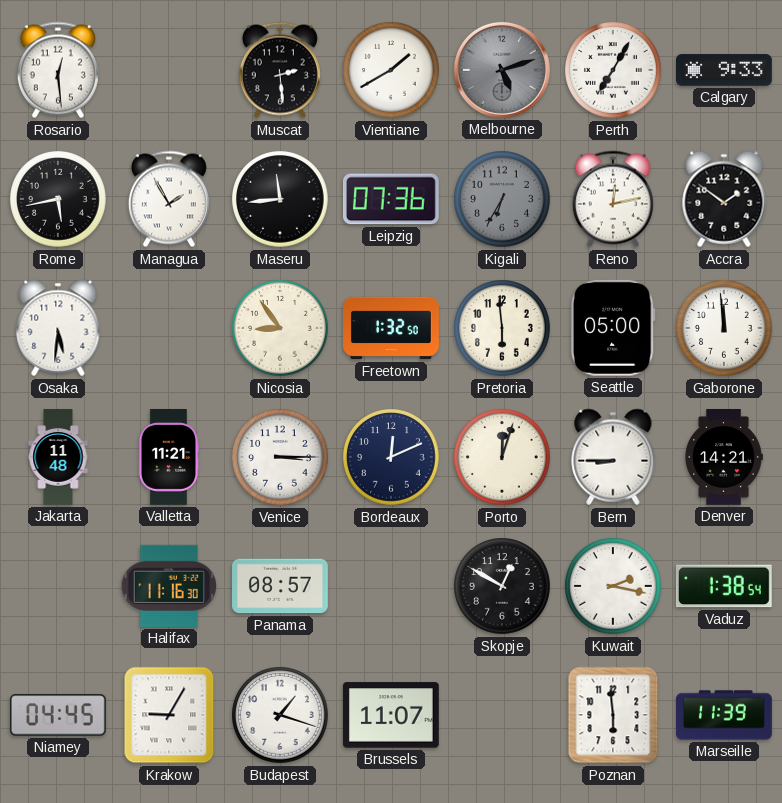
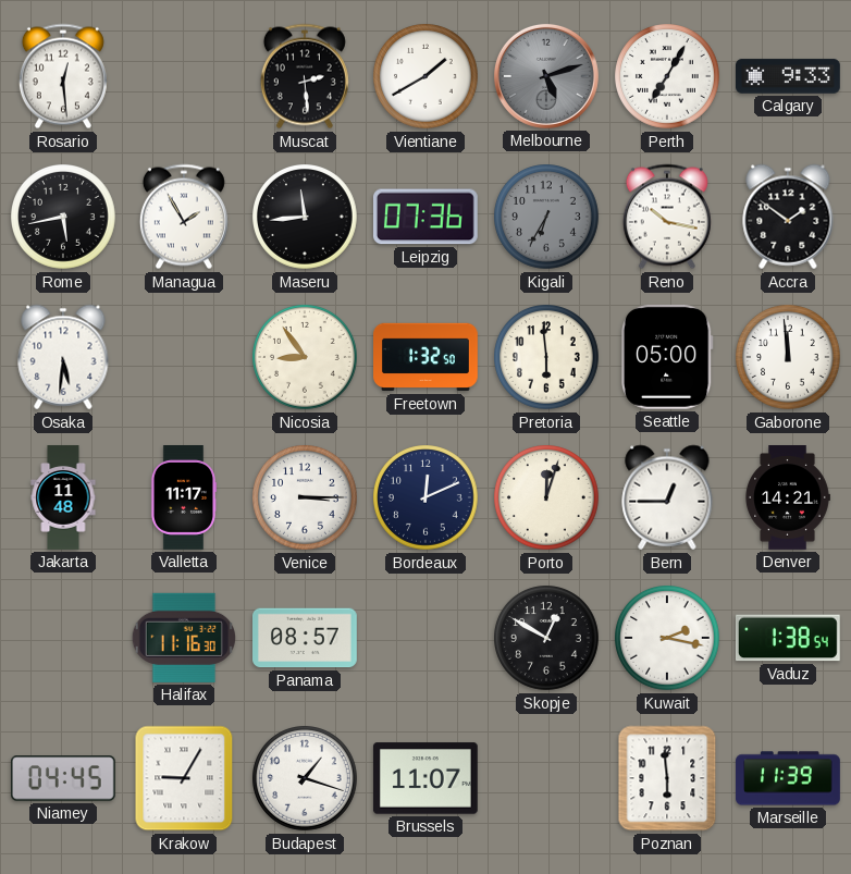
Reno: 12:13 -> 10:17 (667, 217)
Valletta: 11:21 -> 11:17 (184, 498)
Bern: 8:45 -> 12:45 (667, 497)
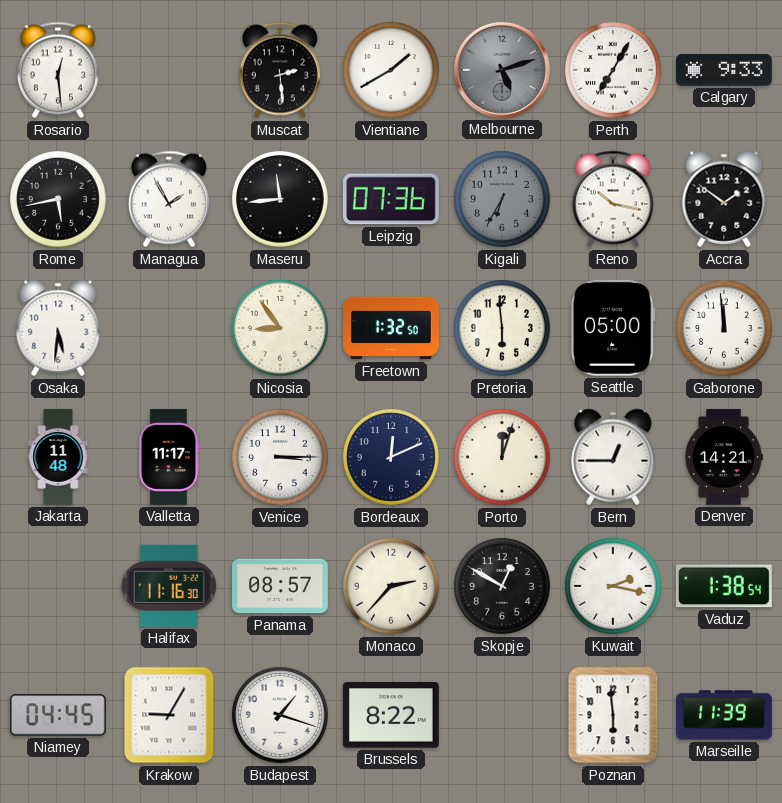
Monaco: none -> 2:37 (392, 587)
Brussels: 11:07 -> 8:22 (391, 715)
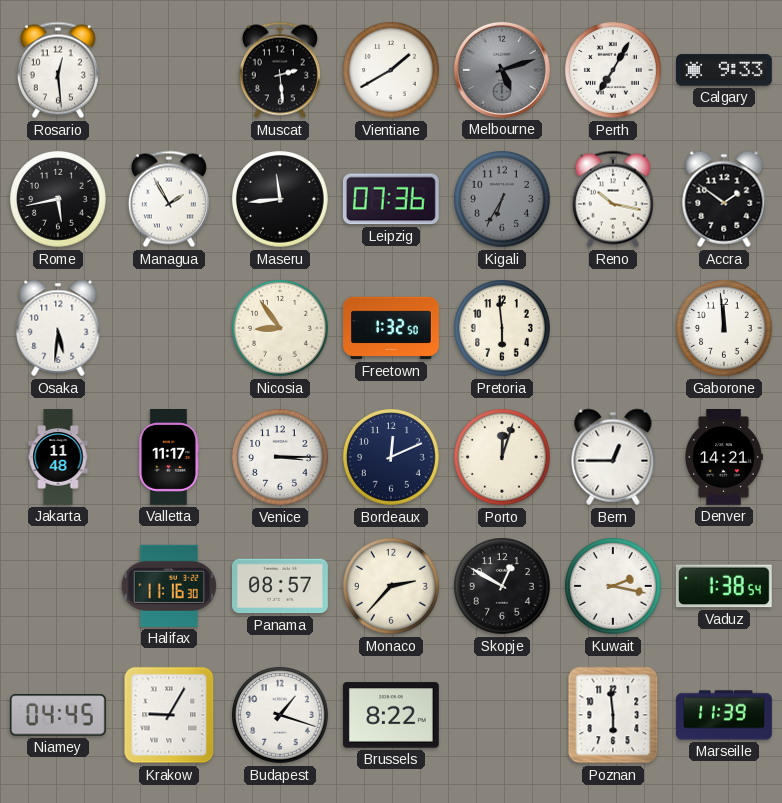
Seattle: 05:00 -> none (613, 328)
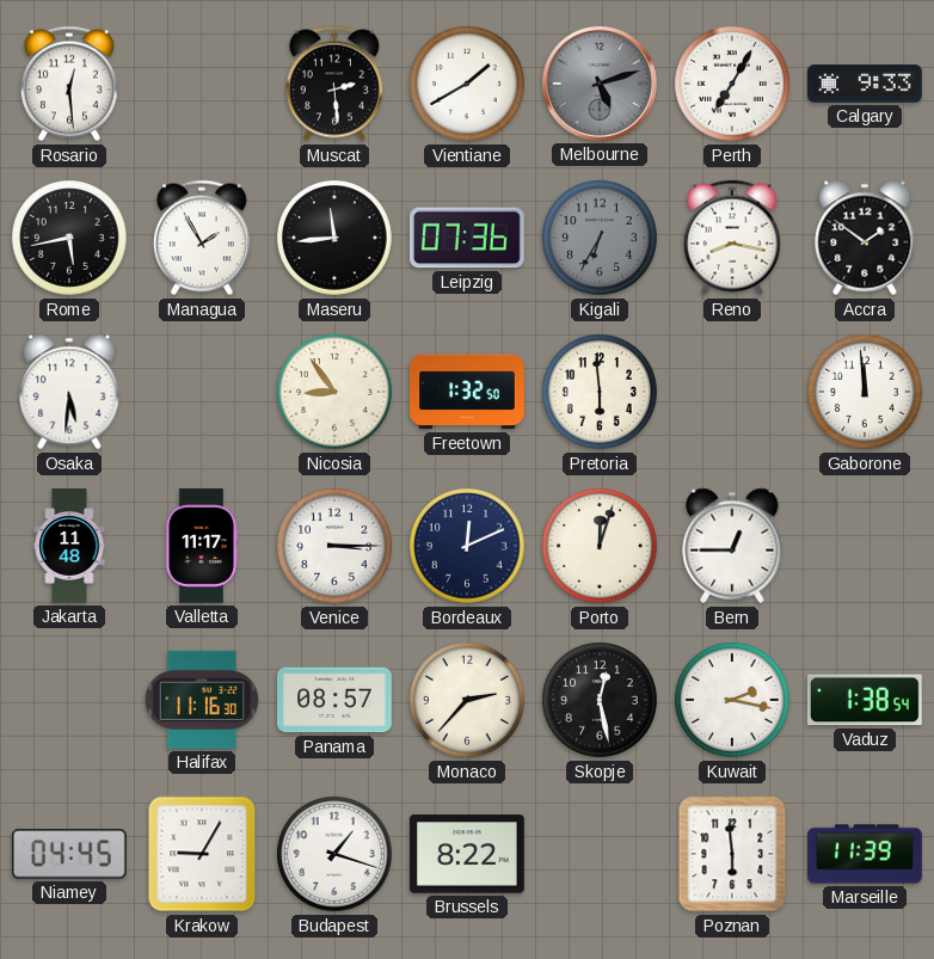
Reno: 10:17 -> 8:17 (732, 238)
Denver: 14:21 -> none (724, 458)
Skopje: 12:50 -> 12:28 (601, 701)
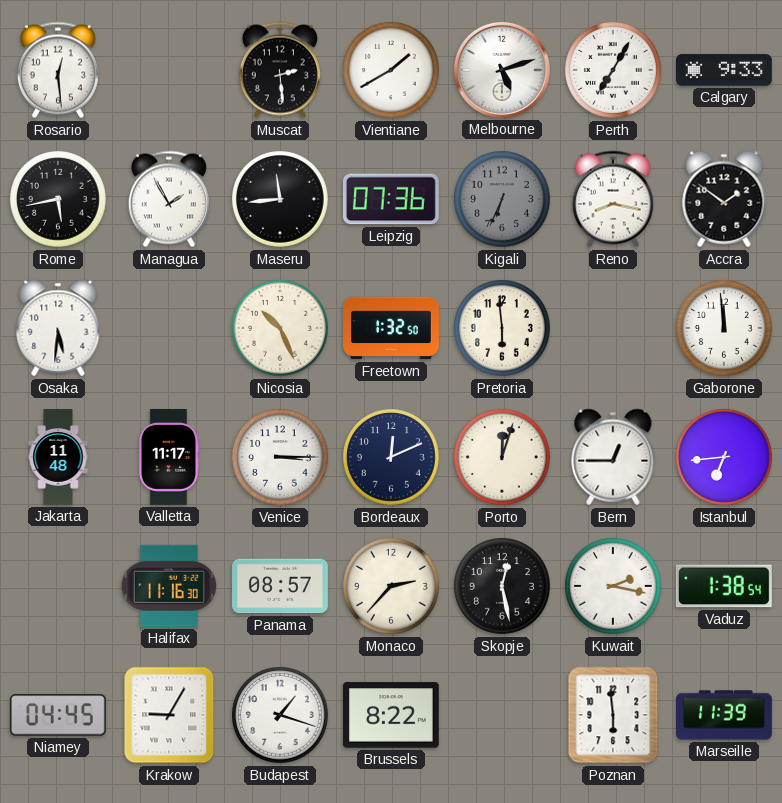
Melbourne dial: grey -> white (502, 70)
Kigali: 6:35 -> 6:34 (503, 200)
Nicosia: 8:54 -> 10:26 (281, 329)
Istanbul: none -> 6:44 (725, 458)
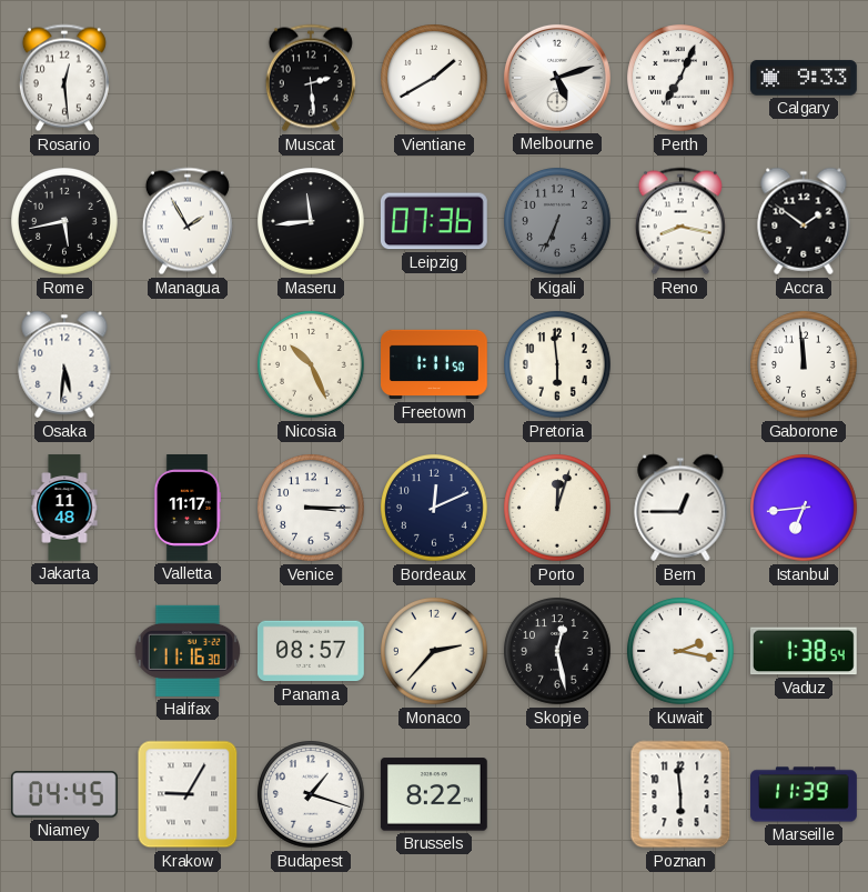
Perth: 7:05 -> 7:04 (682, 79)
Freetown: 1:32 -> 1:11 (435, 364)
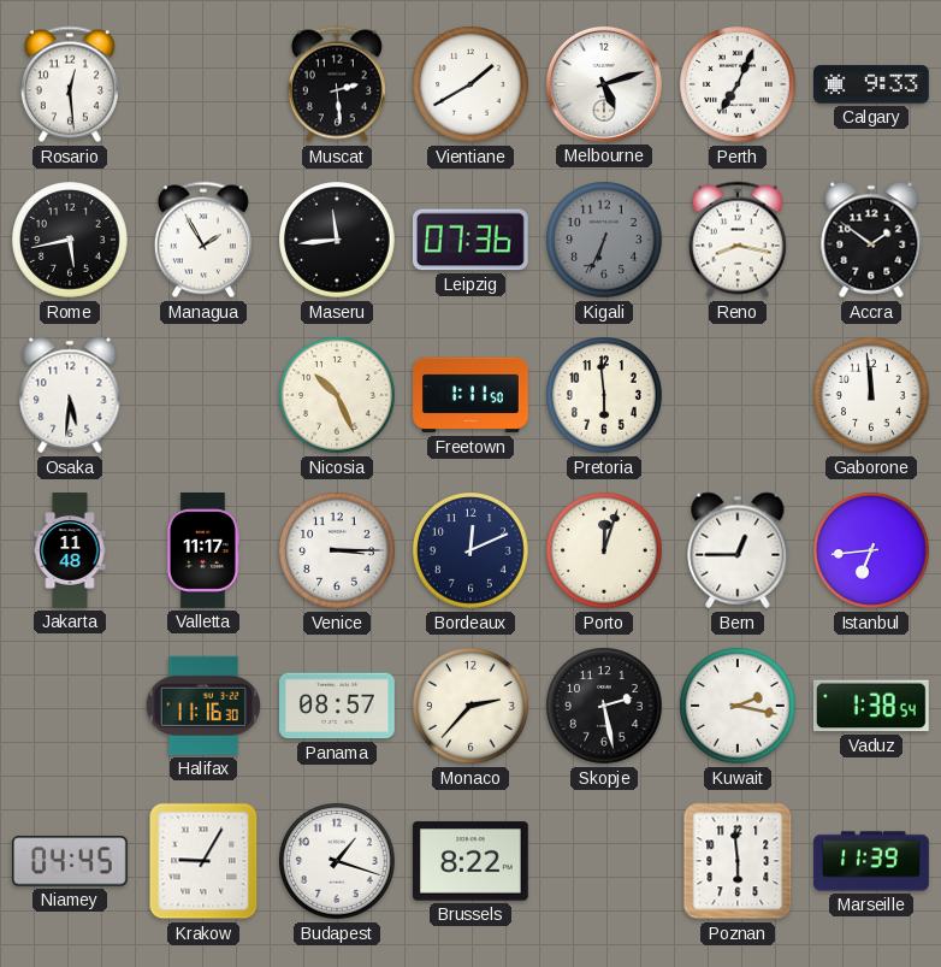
Skopje: 12:28 -> 2:28 (605, 707)
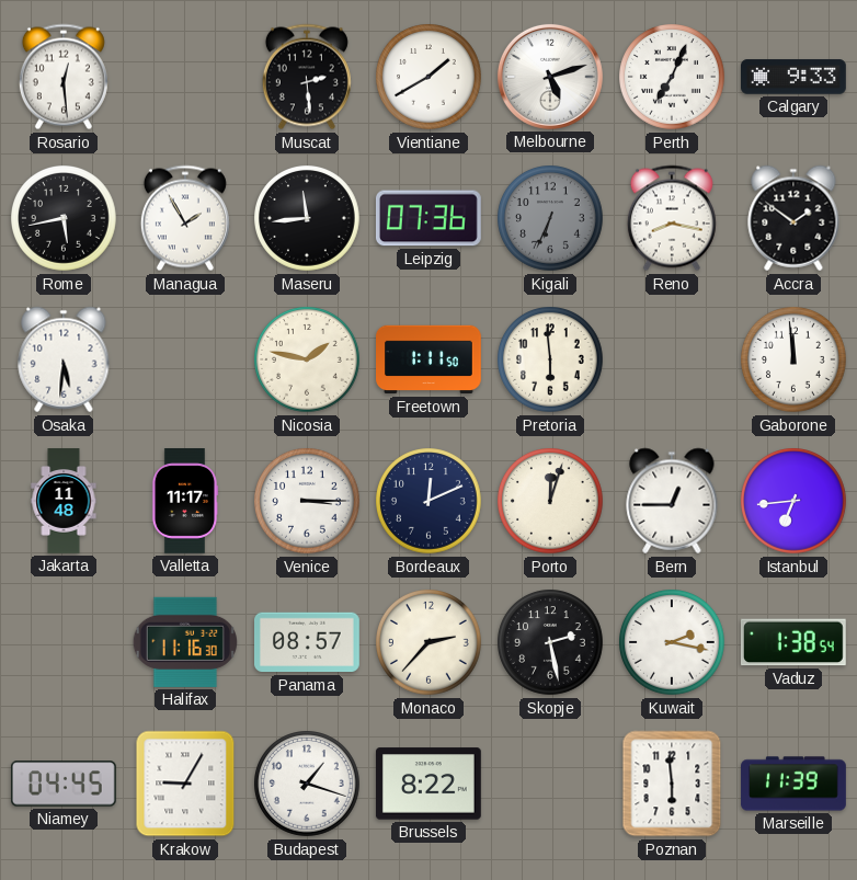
Nicosia: 10:26 -> 1:47 (308, 361)
